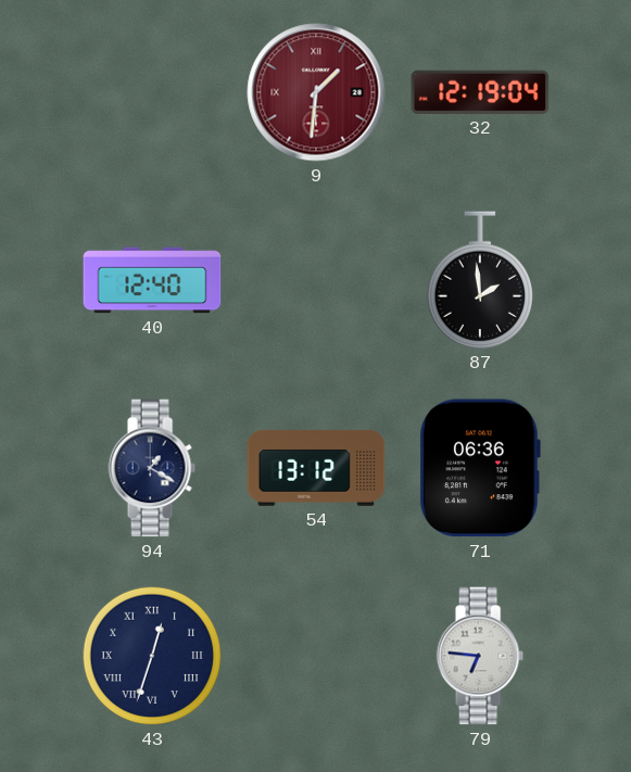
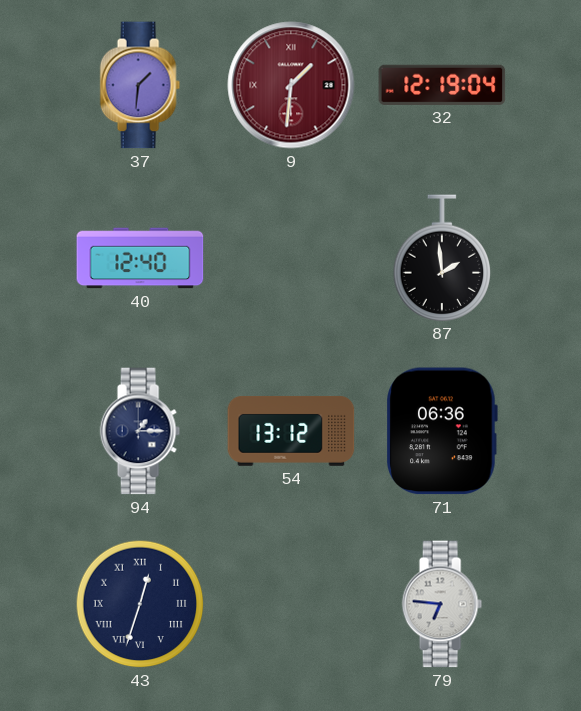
37: none -> 1:31 (140, 85)
94: 1:20 -> 1:15 (140, 431)
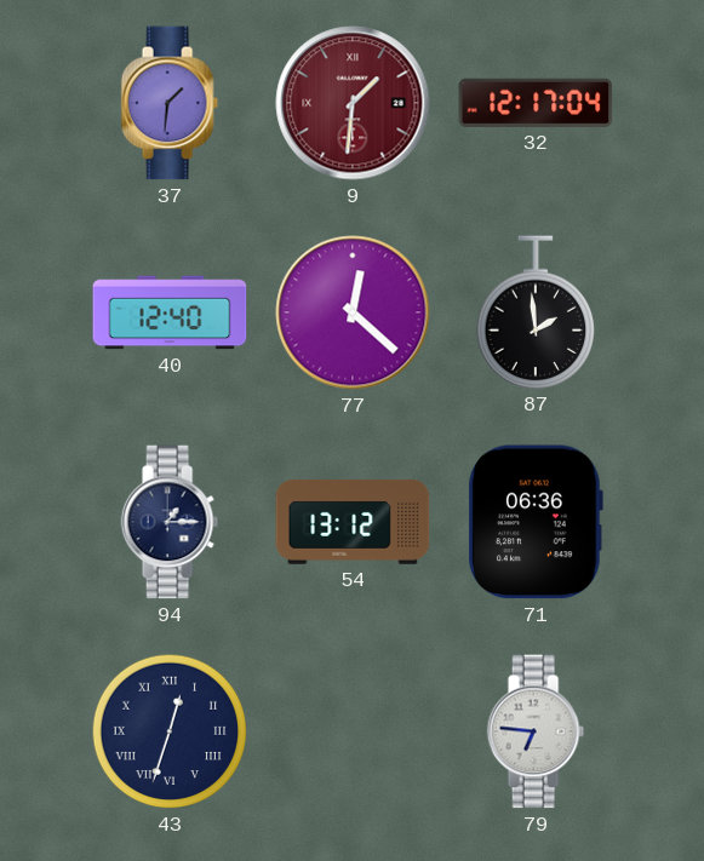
32: 12:19 -> 12:17 (536, 103)
77: none -> 12:22 (353, 312)
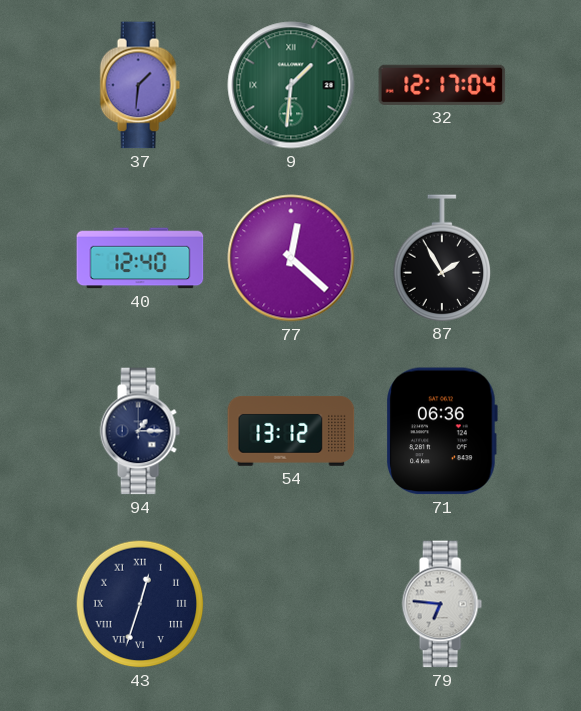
9 dial: burgundy -> green (291, 85)
87: 1:59 -> 1:55 (442, 258)
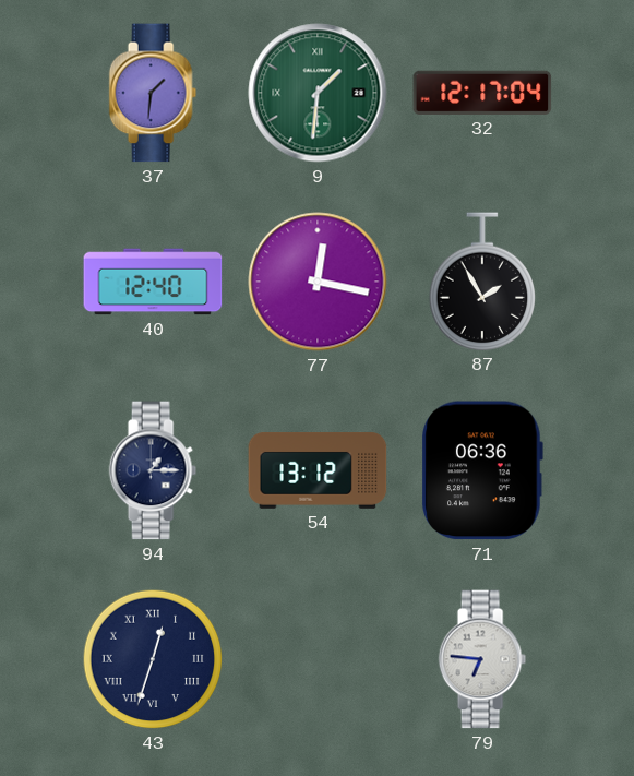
77: 12:22 -> 12:17 (318, 282)
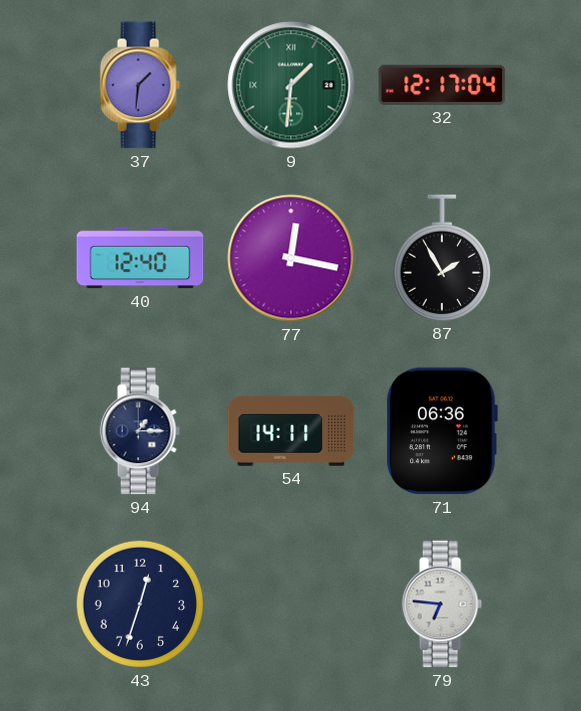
54: 13:12 -> 14:11 (291, 431)
43 numerals: Roman -> Arabic (140, 604)
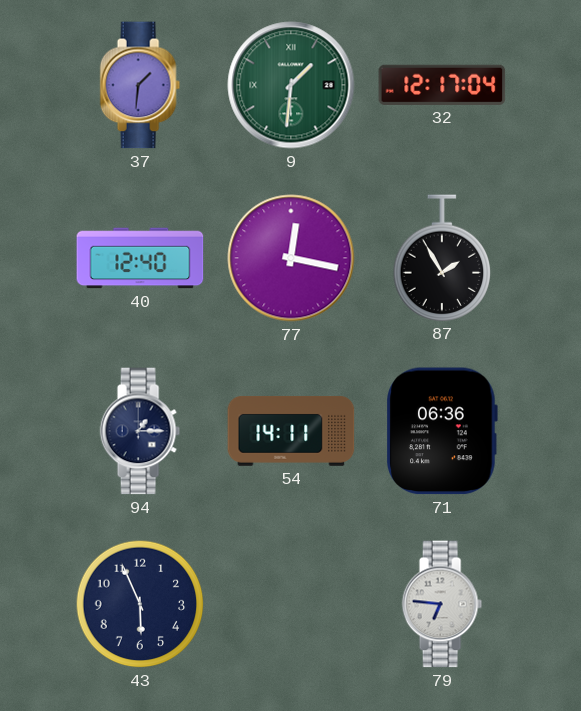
43: 12:33 -> 5:56 (140, 604)
